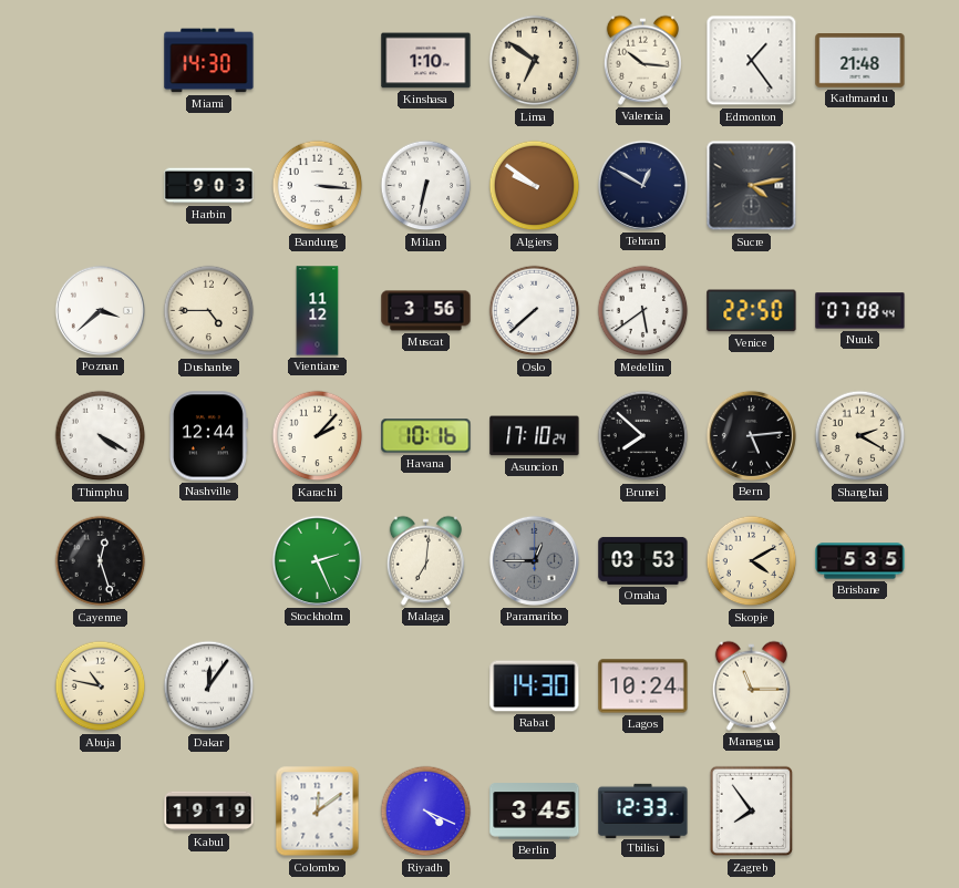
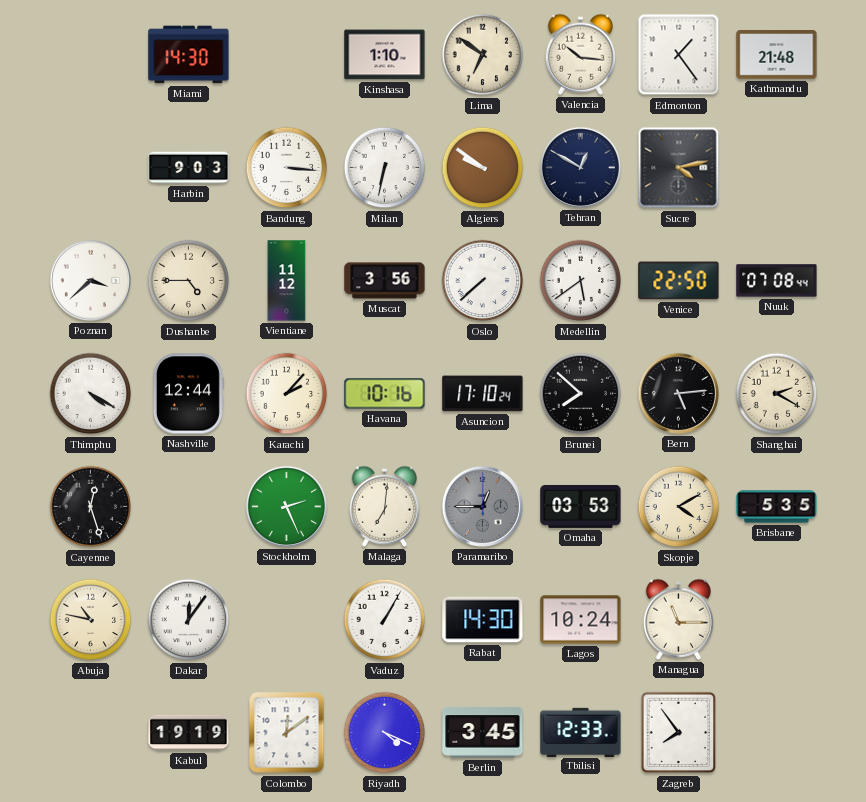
Vaduz: none -> 1:05 (385, 620)
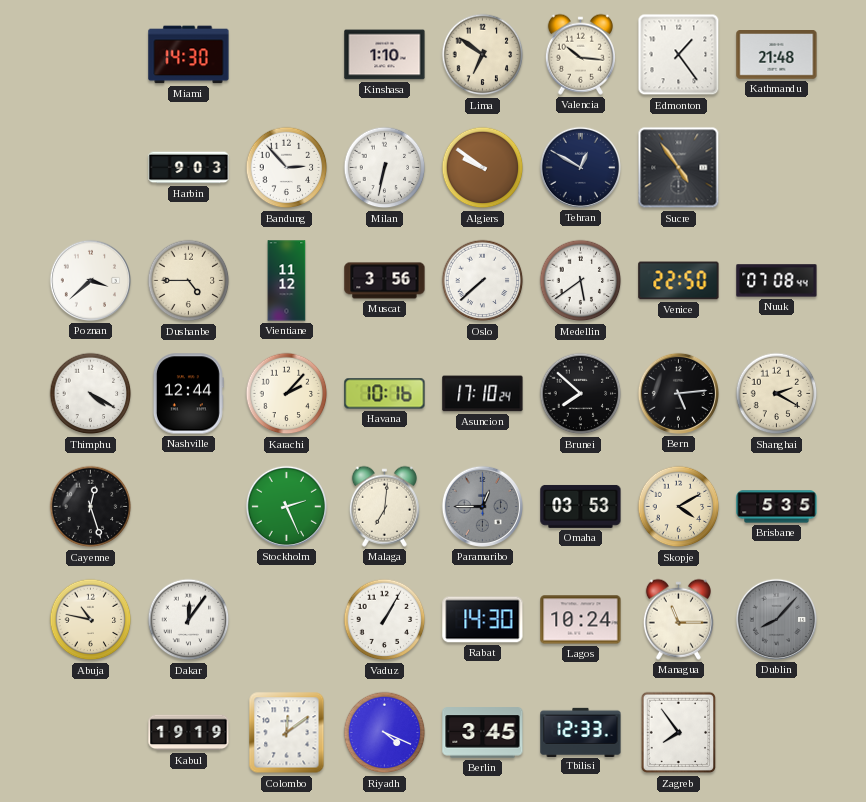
Bandung: 3:16 -> 2:53 (287, 168)
Sucre: 4:13 -> 4:54 (679, 168)
Dublin: none -> 8:07 (776, 619)
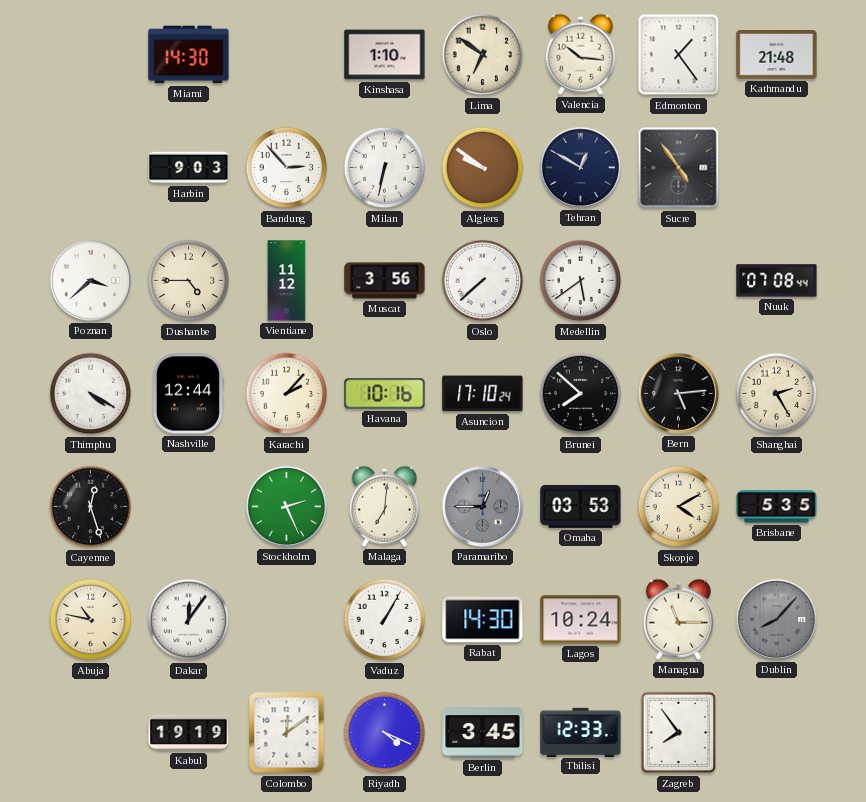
Venice: 22:50 -> none (679, 281)
Shanghai: 2:20 -> 2:25 (777, 394)
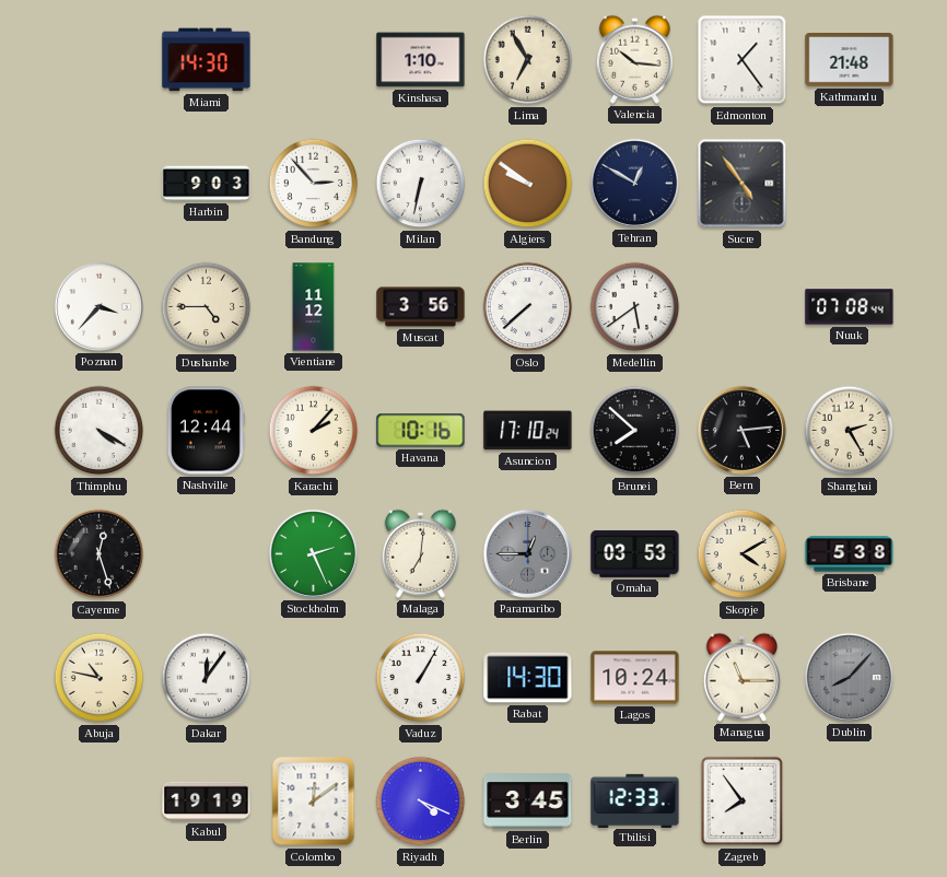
Lima: 6:51 -> 6:55 (528, 60)
Poznan: 3:38 -> 3:37 (98, 306)
Brisbane: 5:35 -> 5:38 (850, 554)
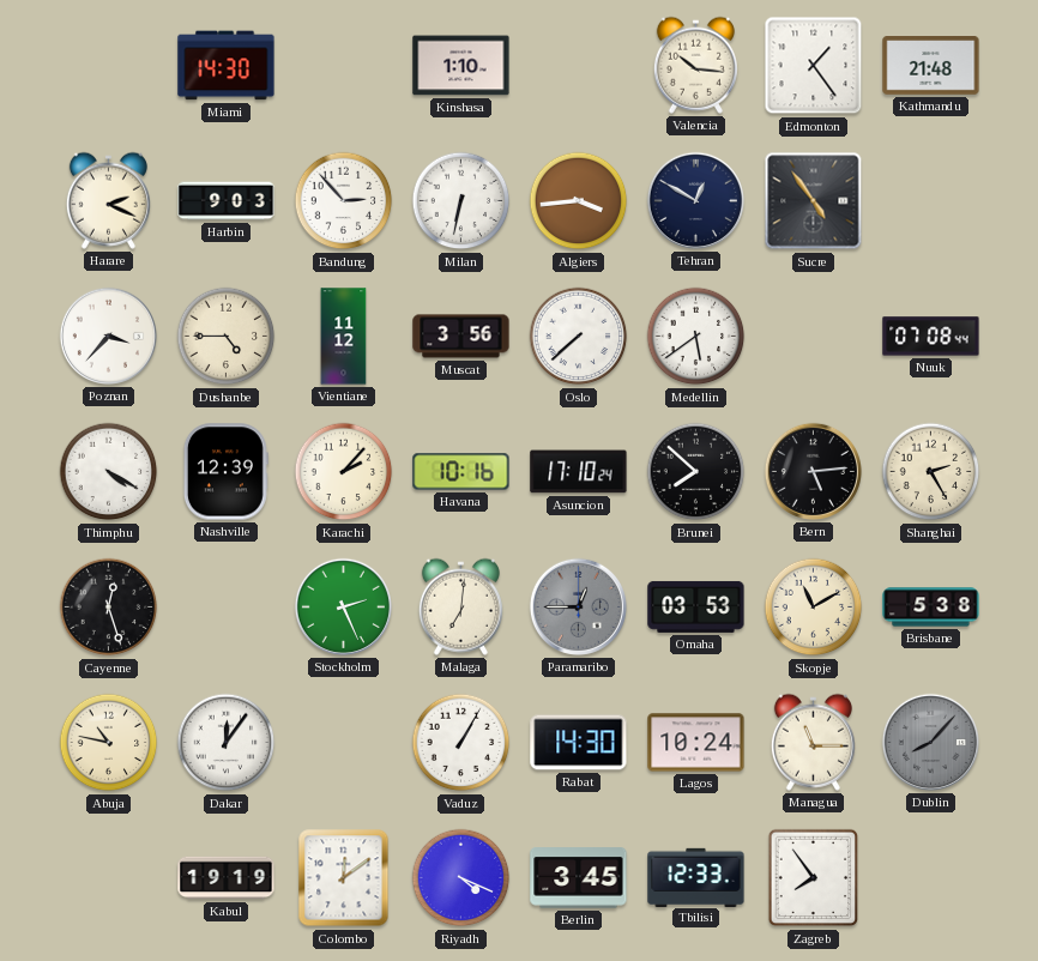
Lima: 6:55 -> none (528, 60)
Harare: none -> 2:19 (108, 200)
Algiers: 9:51 -> 3:44 (579, 201)
Nashville: 12:44 -> 12:39 (225, 472)
Skopje: 4:10 -> 11:10 (814, 608)
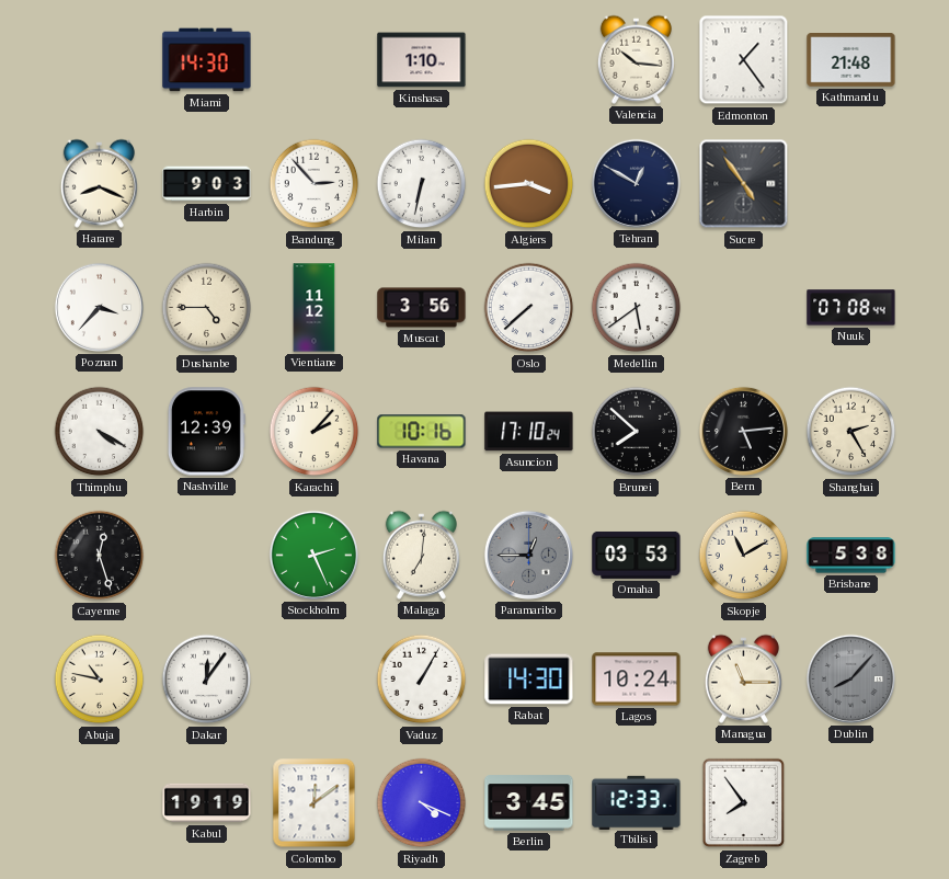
Harare: 2:19 -> 8:19 (99, 183)
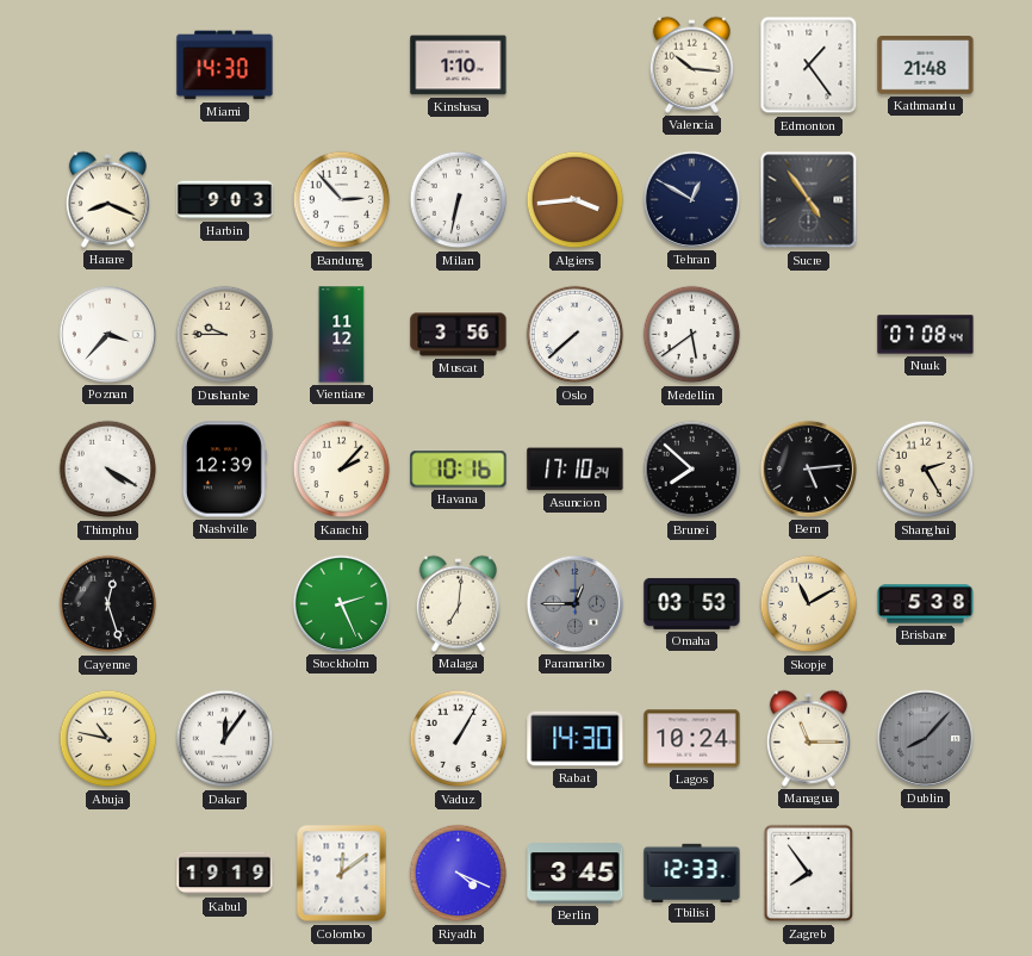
Dushanbe: 4:45 -> 9:45 (225, 335)
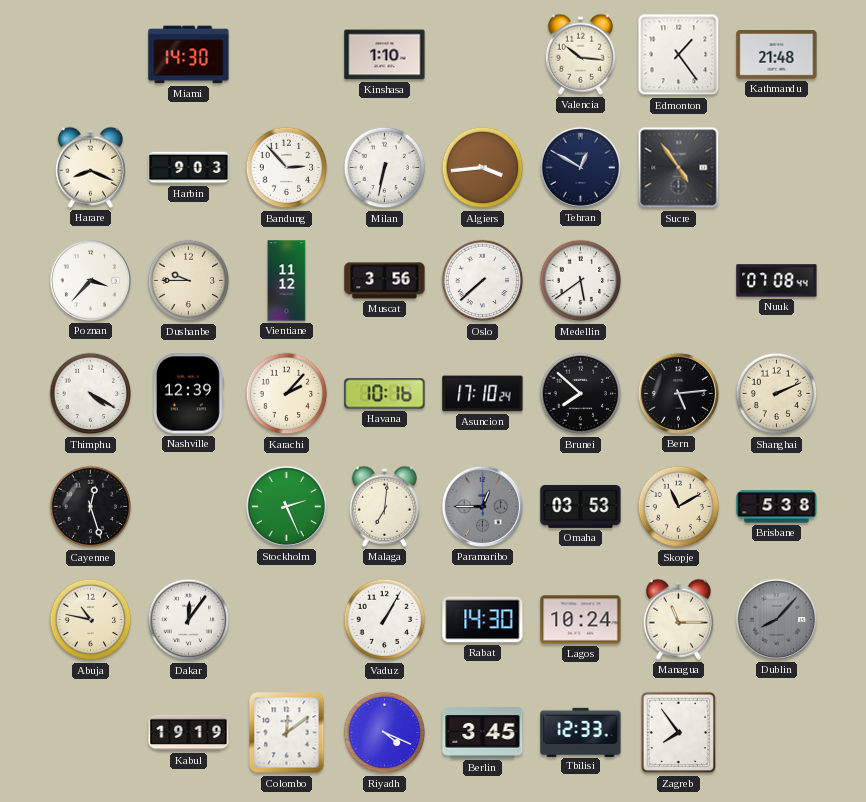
Shanghai: 2:25 -> 2:11 (777, 394)
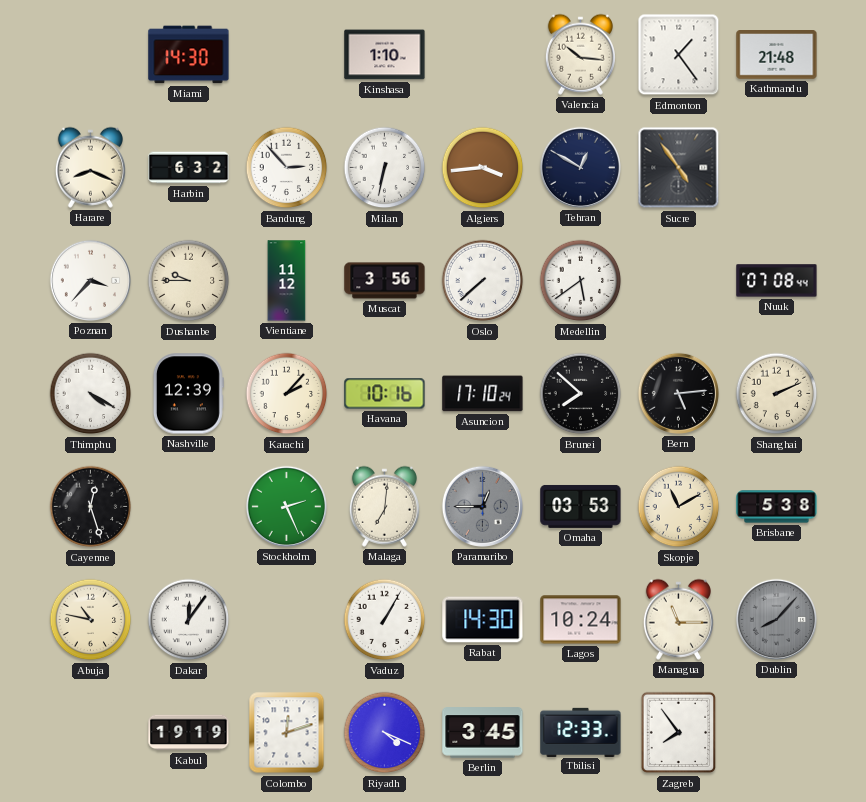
Harbin: 9:03 -> 6:32 (189, 168)
Colombo: 12:09 -> 12:12 (287, 733)
